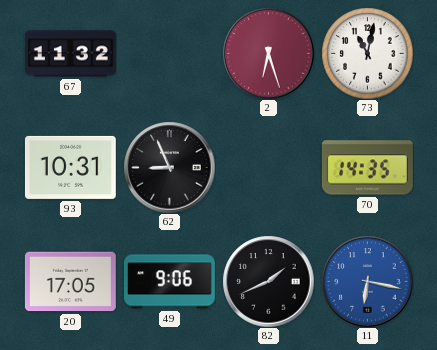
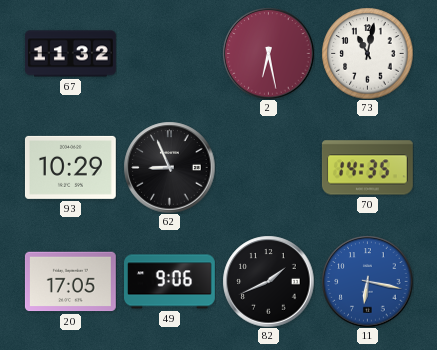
2: 6:27 -> 6:28 (268, 53)
93: 10:31 -> 10:29 (70, 167)
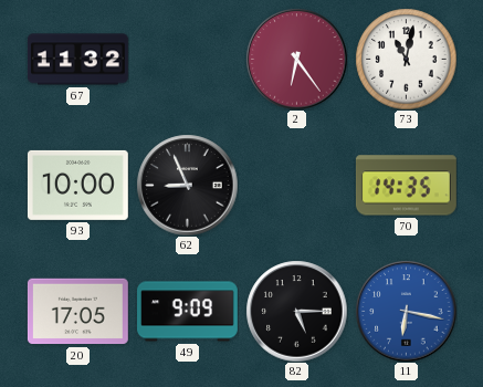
2: 6:28 -> 6:24 (296, 59)
93: 10:29 -> 10:00 (77, 185)
49: 9:06 -> 9:09 (188, 312)
82: 1:41 -> 5:15 (296, 311)
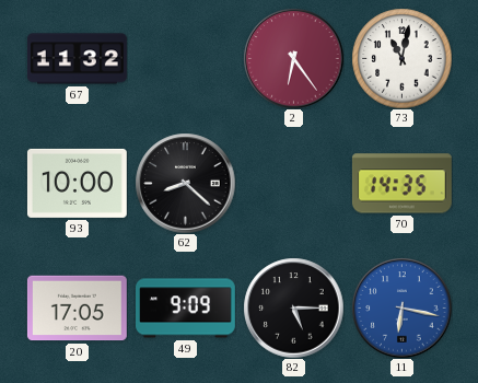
62: 8:56 -> 8:22 (185, 183)
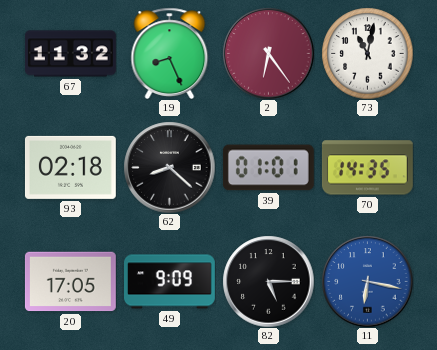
19: none -> 8:26 (170, 53)
93: 10:00 -> 02:18 (70, 167)
39: none -> 01:01 (268, 168)
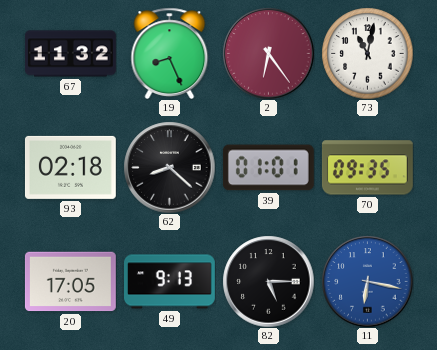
70: 14:35 -> 09:35 (367, 168)
49: 9:09 -> 9:13 (170, 282)
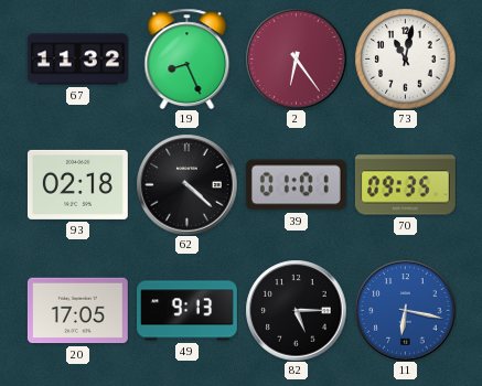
62: 8:22 -> 4:22 (186, 184)
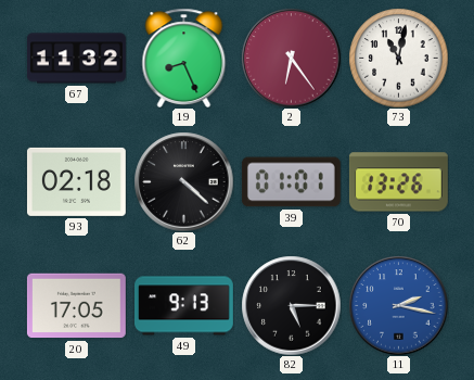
70: 09:35 -> 13:26 (398, 182)
11: 6:17 -> 2:17 (398, 305)
